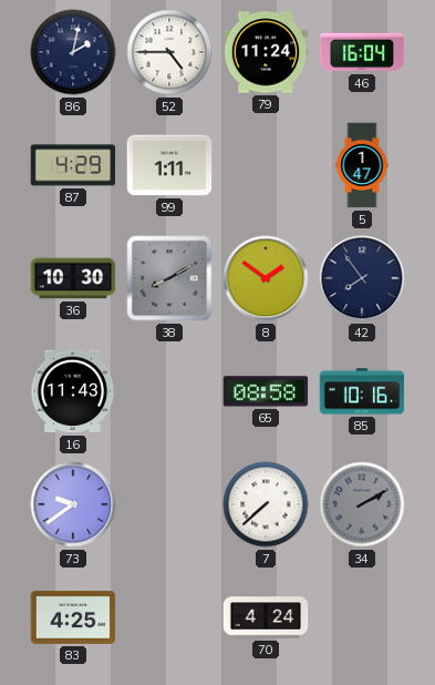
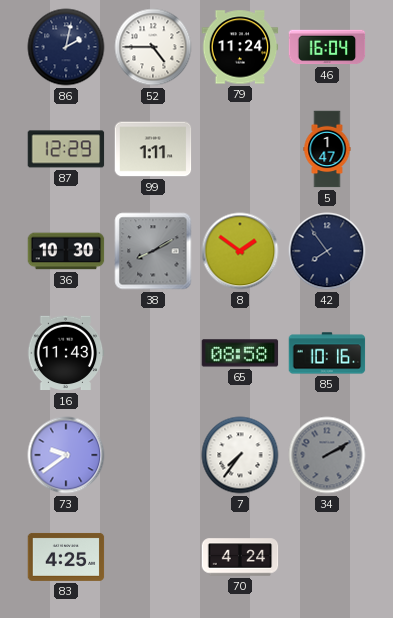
87: 4:29 -> 12:29 (66, 149)
7: 7:38 -> 7:36 (240, 455)
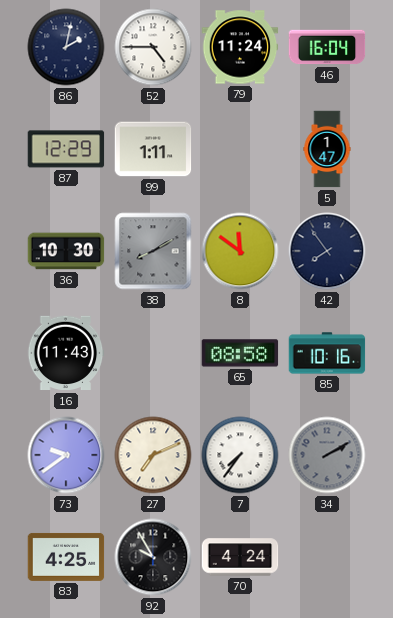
8: 1:51 -> 11:51 (240, 251)
27: none -> 7:11 (153, 455)
92: none -> 9:55 (153, 557)
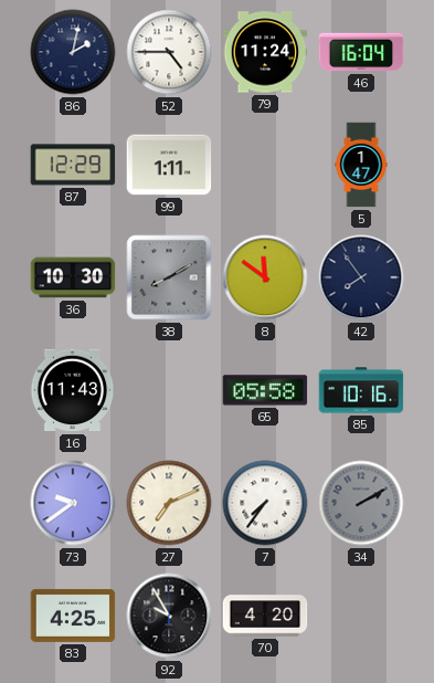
65: 08:58 -> 05:58 (265, 390)
70: 4:24 -> 4:20 (265, 616)
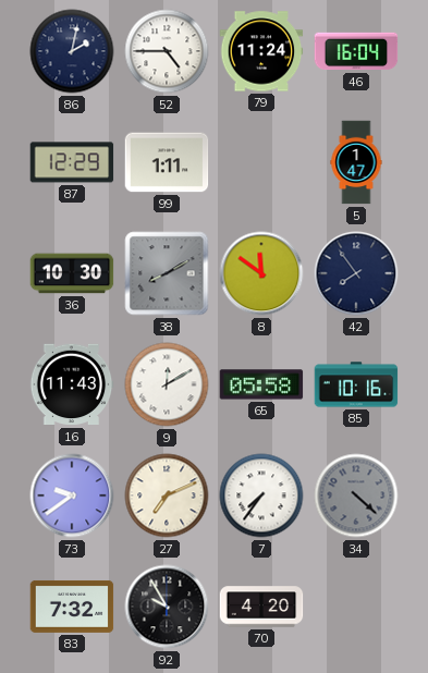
9: none -> 12:10 (167, 384)
34: 2:10 -> 4:22 (356, 495)
83: 4:25 -> 7:32 (72, 607)
